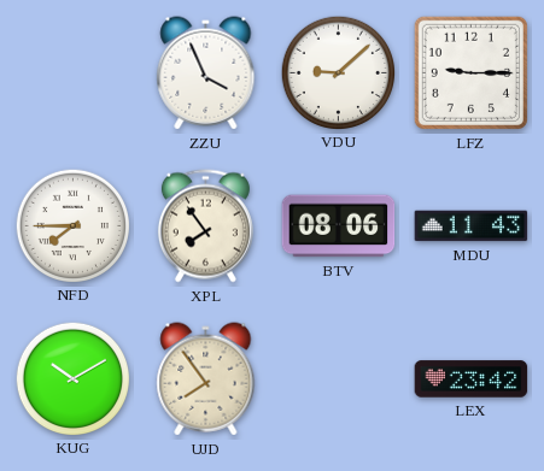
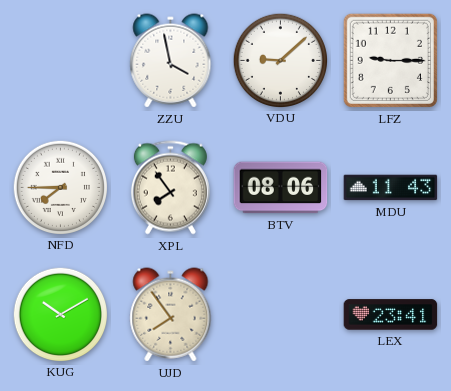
ZZU: 3:56 -> 3:58 (171, 61)
LEX: 23:42 -> 23:41 (391, 315)
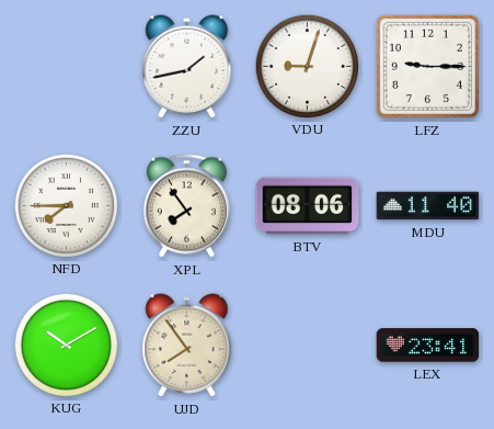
ZZU: 3:58 -> 1:43 (187, 67)
VDU: 9:08 -> 9:03 (307, 66)
MDU: 11:43 -> 11:40 (428, 206)
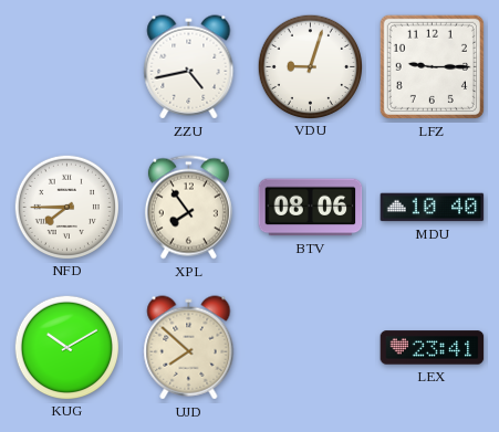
ZZU: 1:43 -> 4:43 (189, 67)
MDU: 11:40 -> 10:40 (433, 208)
UJD: 7:54 -> 7:52 (189, 348)
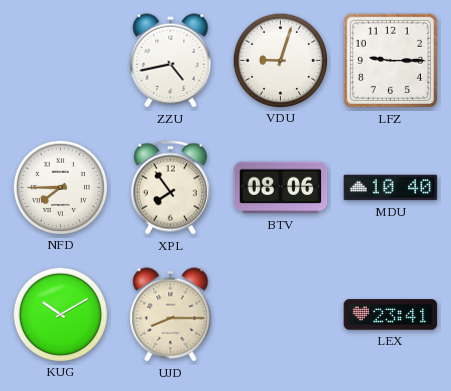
UJD: 7:52 -> 8:15 (171, 315)
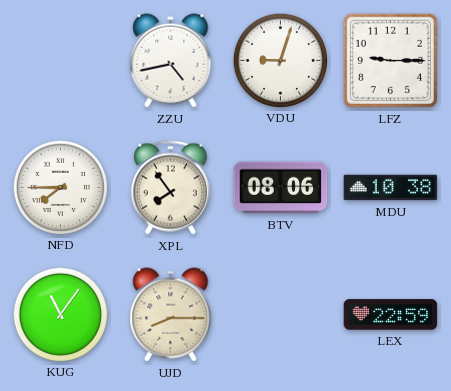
MDU: 10:40 -> 10:38 (391, 188)
KUG: 10:10 -> 11:06 (60, 314)
LEX: 23:41 -> 22:59 (391, 315)
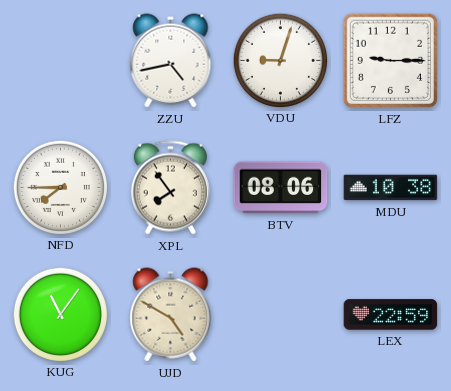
UJD: 8:15 -> 4:50 (171, 315)
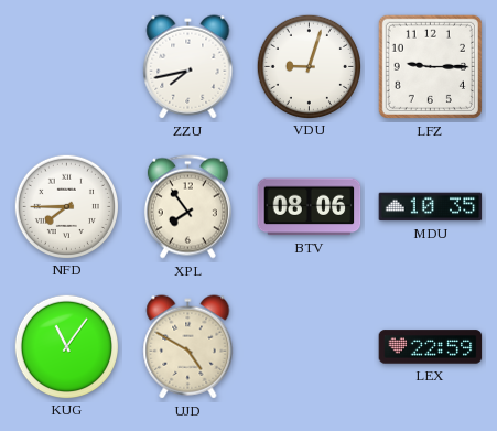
ZZU: 4:43 -> 7:43 (188, 67)
MDU: 10:38 -> 10:35 (431, 207)
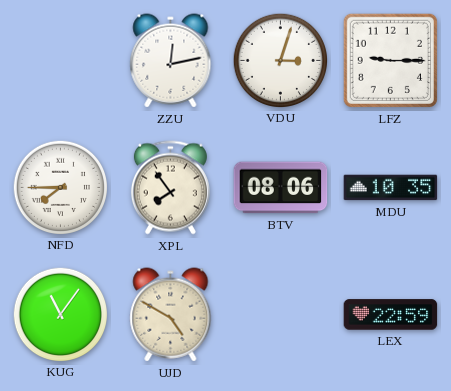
ZZU: 7:43 -> 12:13 (171, 61)
VDU: 9:03 -> 3:03 (280, 60)
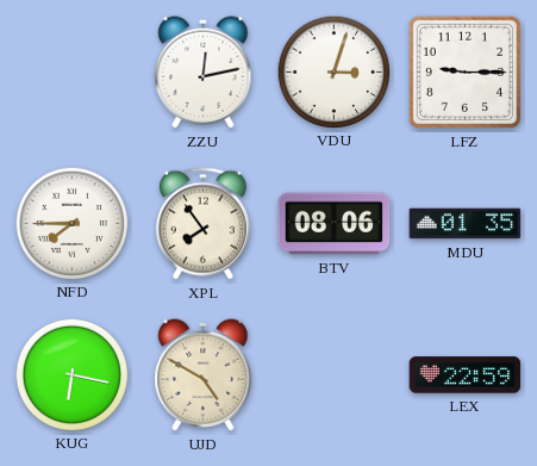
MDU: 10:35 -> 01:35 (466, 224)
KUG: 11:06 -> 6:17 (71, 374)
